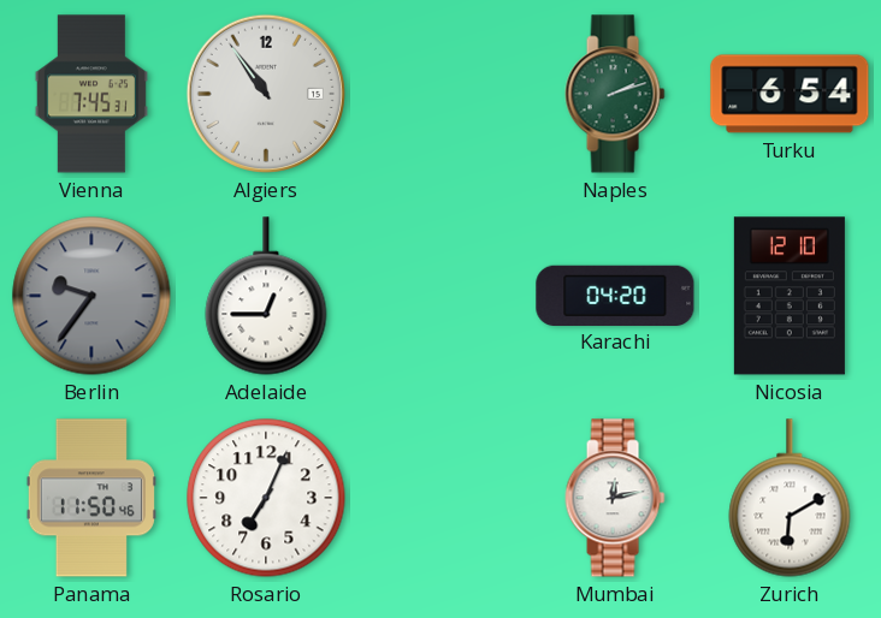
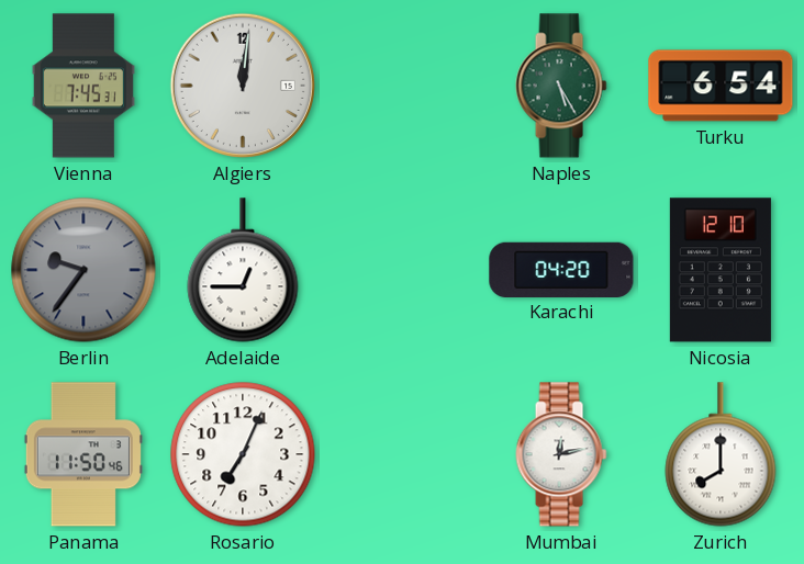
Algiers: 10:54 -> 12:01 (243, 86)
Naples: 2:12 -> 5:25 (561, 86)
Zurich: 6:10 -> 8:00 (721, 454)
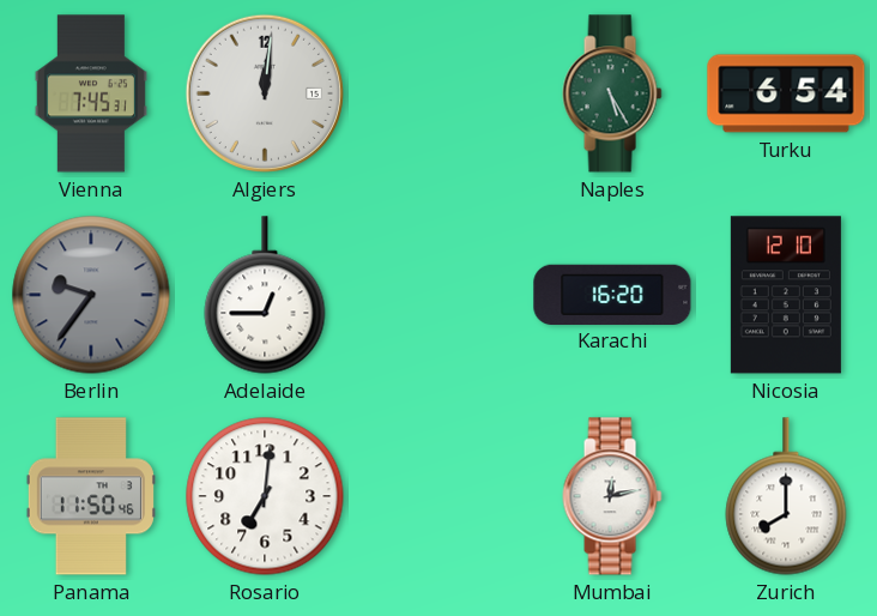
Karachi: 04:20 -> 16:20 (612, 294)
Rosario: 7:04 -> 7:01 (265, 496)
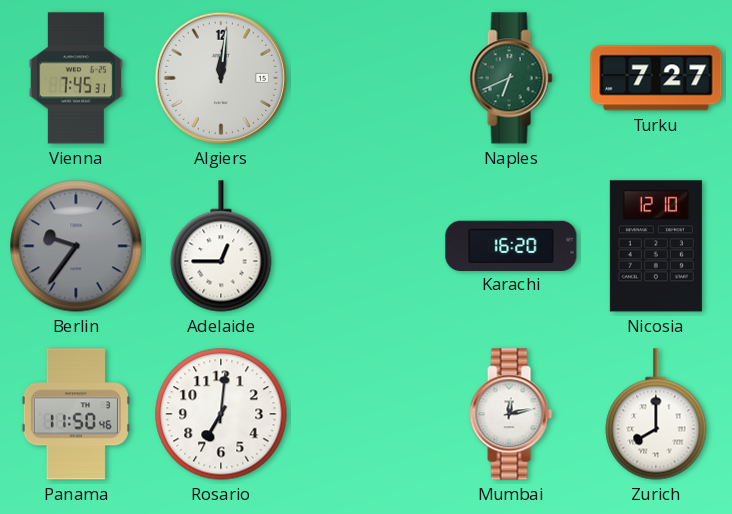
Naples: 5:25 -> 6:41 (511, 78)
Turku: 6:54 -> 7:27 (656, 78)
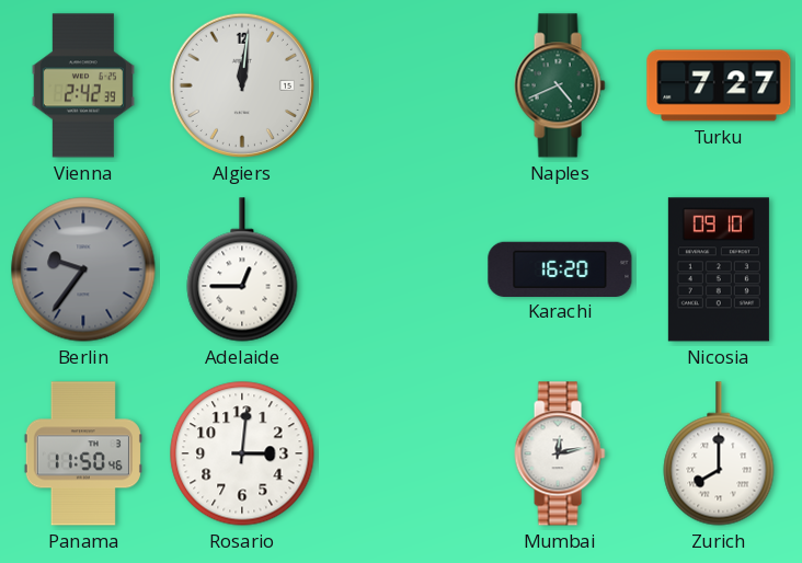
Vienna: 7:45 -> 2:42 (83, 85)
Naples: 6:41 -> 4:41 (560, 85)
Nicosia: 12:10 -> 09:10 (719, 269)
Rosario: 7:01 -> 3:01 (242, 453)
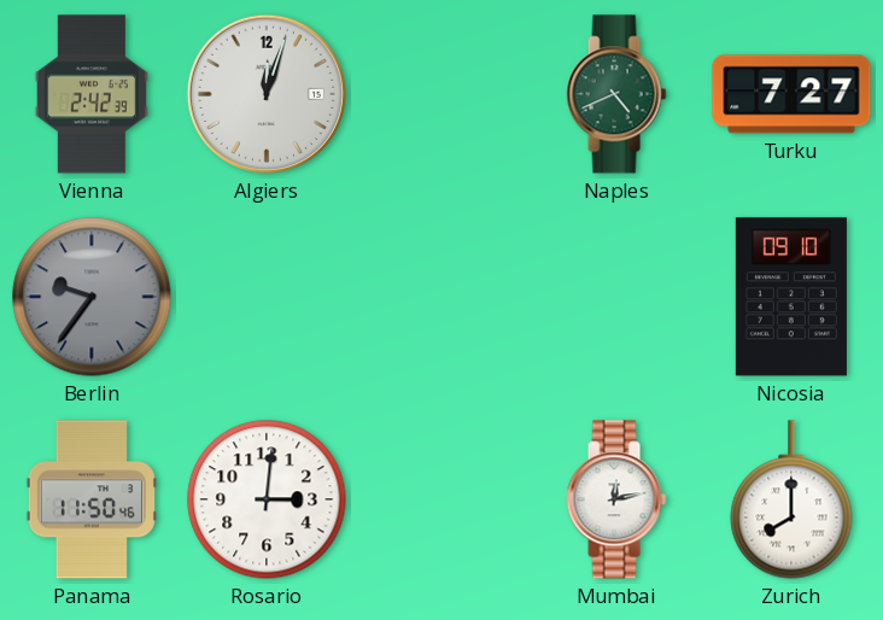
Algiers: 12:01 -> 12:03 (267, 94)
Adelaide: 12:45 -> none (242, 269)
Karachi: 16:20 -> none (560, 268)
